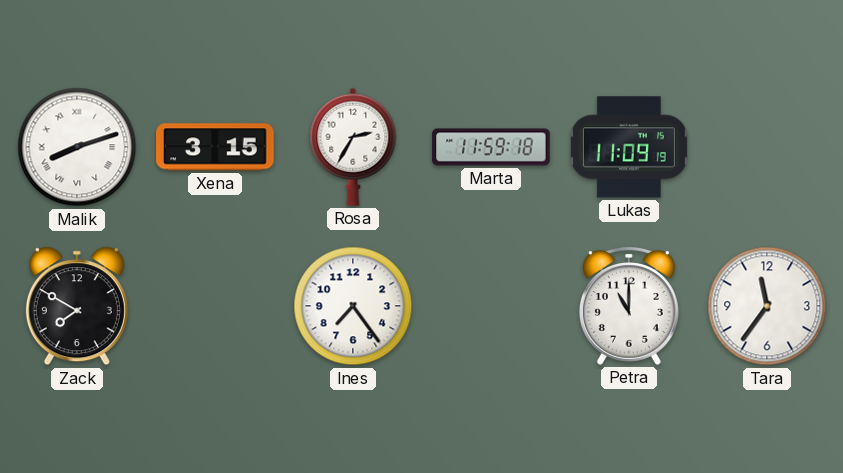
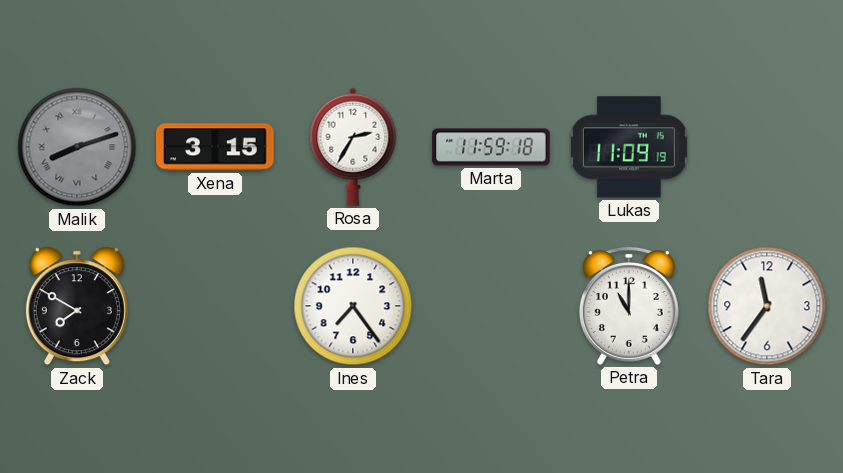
Malik dial: white -> grey (77, 147)
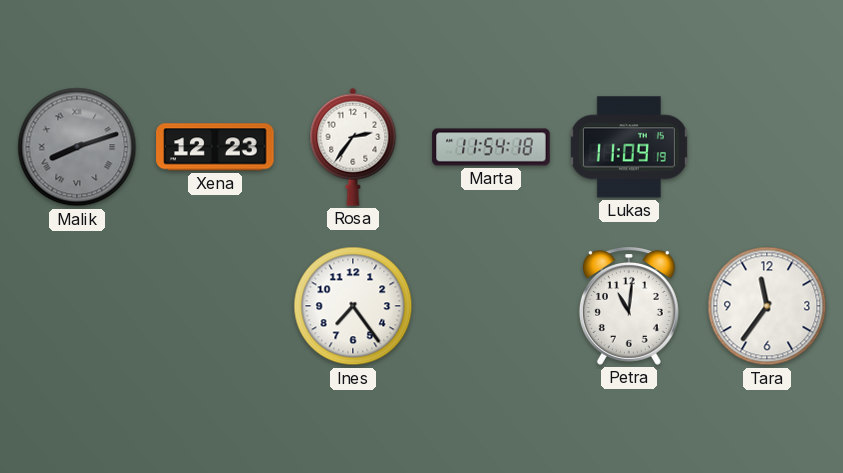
Xena: 3:15 -> 12:23 (215, 147)
Rosa: 2:35 -> 2:36 (353, 147)
Marta: 11:59 -> 11:54 (491, 147)
Zack: 7:50 -> none (77, 306)
Petra: 11:00 -> 11:01 (629, 307)
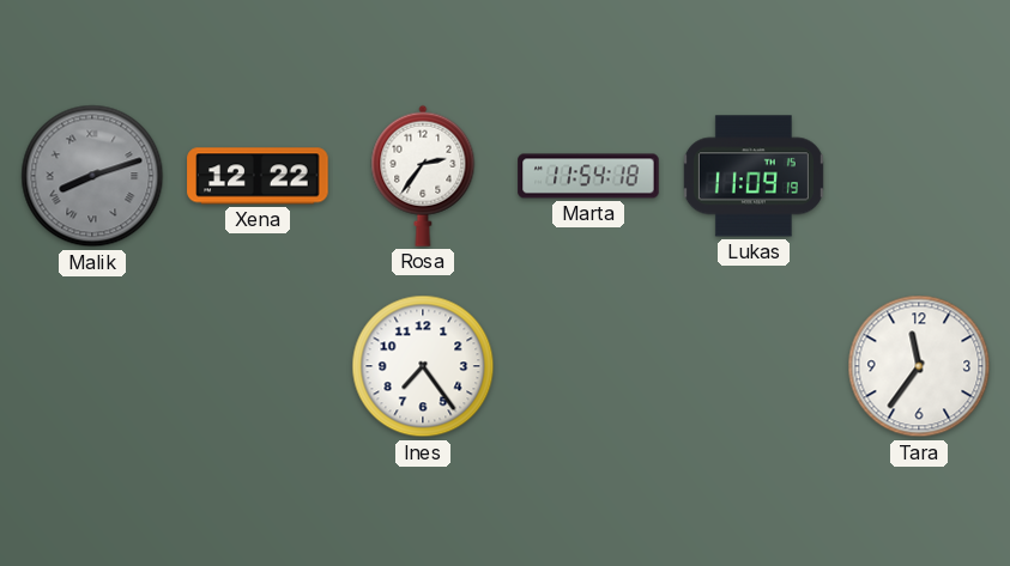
Xena: 12:23 -> 12:22 (258, 176)
Petra: 11:01 -> none (629, 307)
